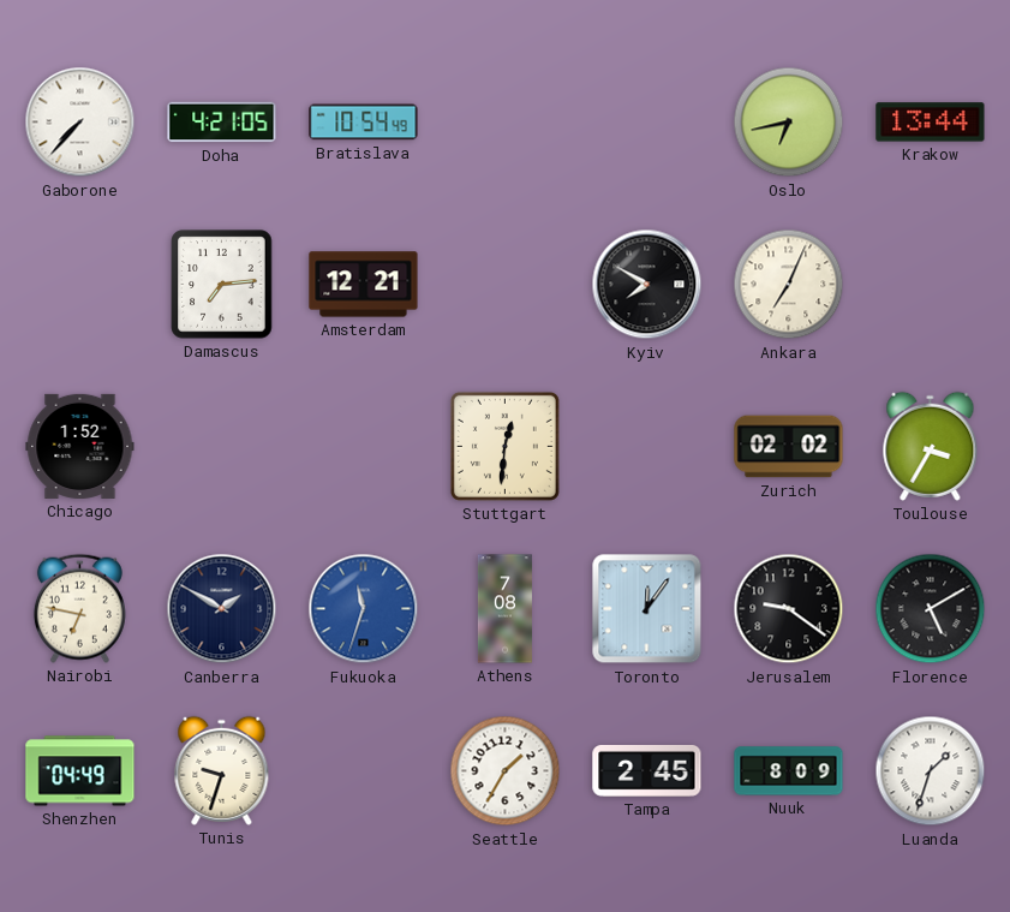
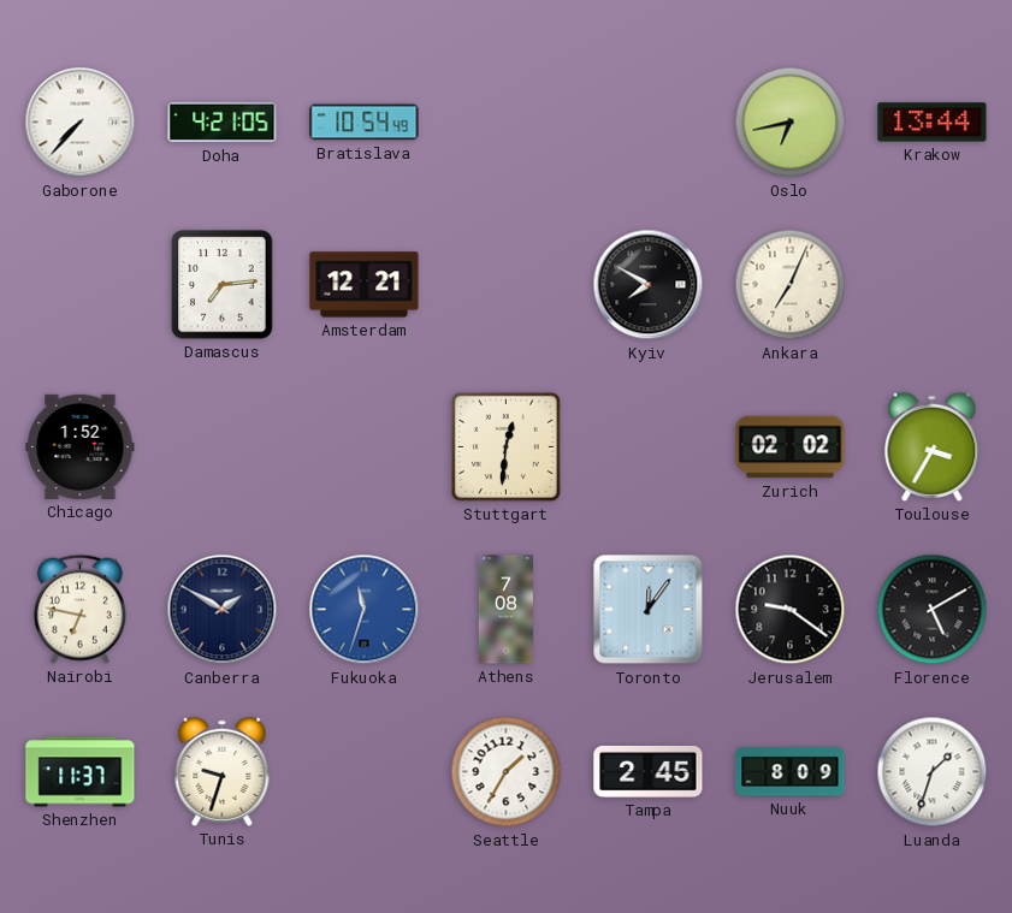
Shenzhen: 04:49 -> 11:37 (81, 772)
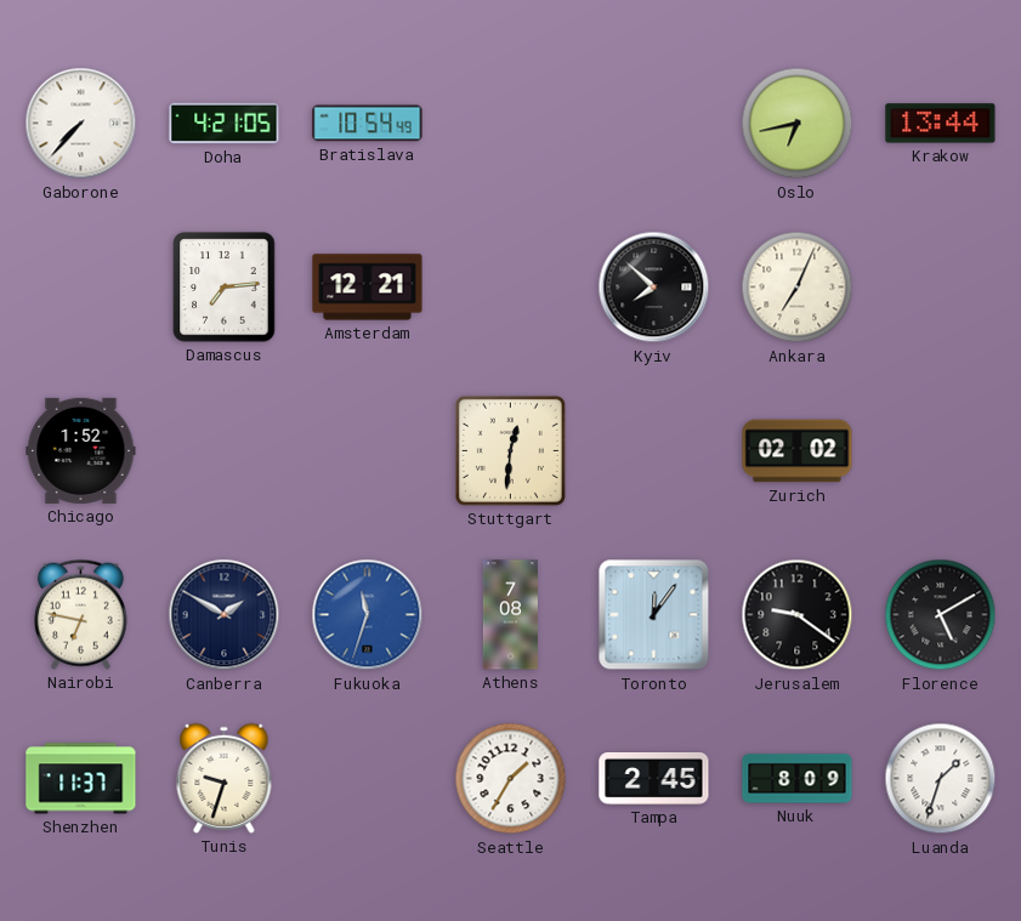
Kyiv: 7:50 -> 7:52 (654, 288)
Toulouse: 3:35 -> none (933, 446)
